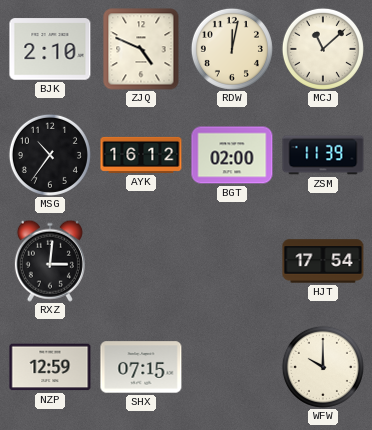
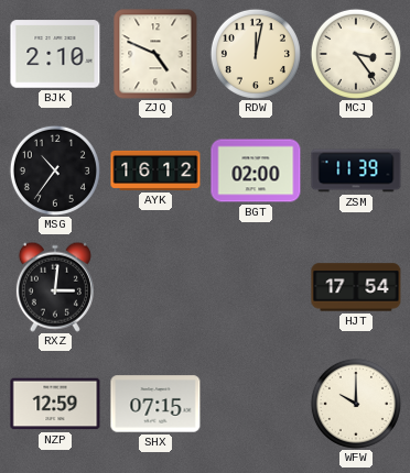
MCJ: 11:08 -> 3:24 (356, 54)
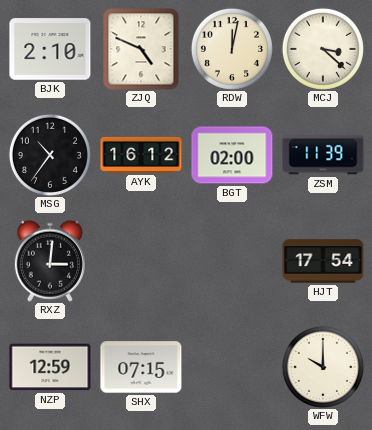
MCJ: 3:24 -> 3:22 (323, 49)
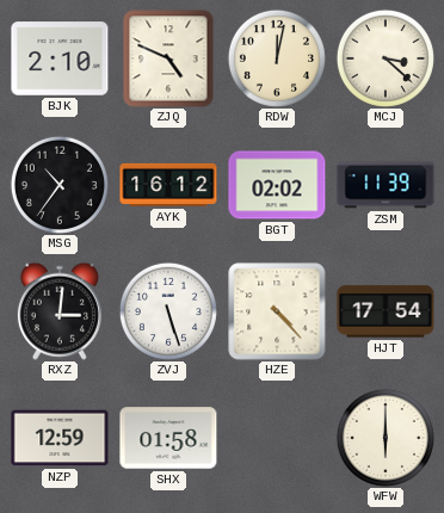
BGT: 02:00 -> 02:02 (277, 185)
ZVJ: none -> 5:27 (168, 311)
HZE: none -> 4:23 (277, 311)
SHX: 07:15 -> 01:58 (168, 438)
WFW: 10:00 -> 6:00 (386, 438)
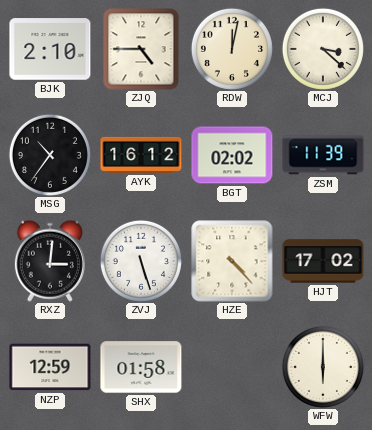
ZJQ: 4:49 -> 4:45 (141, 49)
HJT: 17:54 -> 17:02 (323, 261)
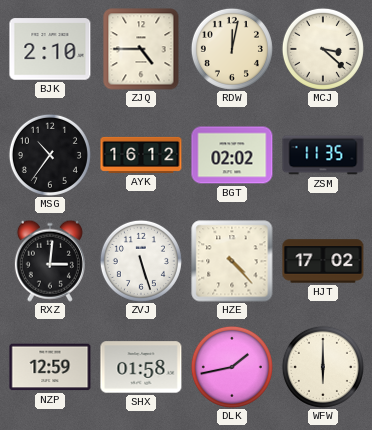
ZSM: 11:39 -> 11:35 (323, 155)
DLK: none -> 1:43 (232, 367)
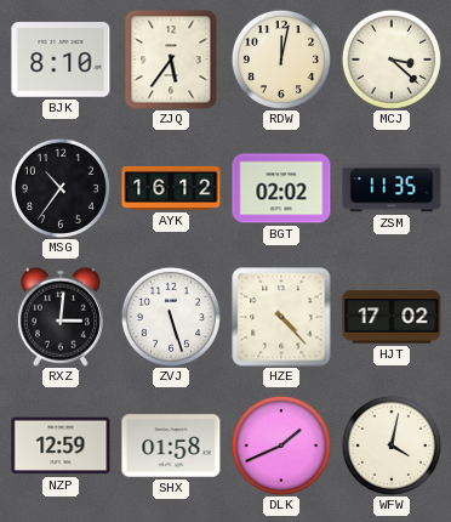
BJK: 2:10 -> 8:10 (61, 59)
ZJQ: 4:45 -> 5:36 (171, 59)
DLK: 1:43 -> 1:41 (281, 446)
WFW: 6:00 -> 4:02 (392, 446)
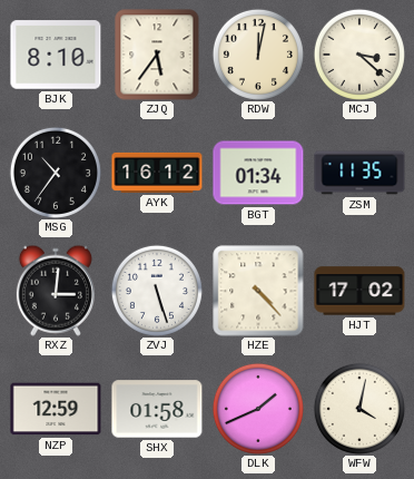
BGT: 02:02 -> 01:34 (258, 173)
